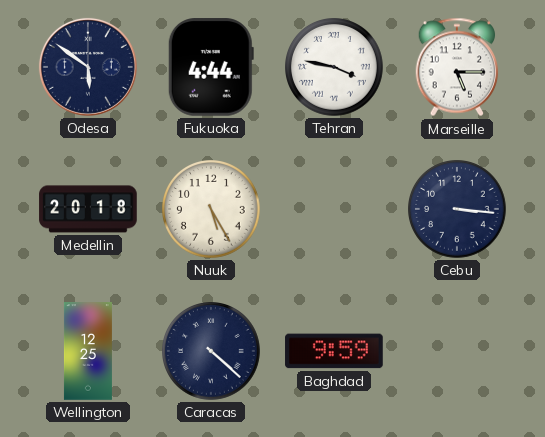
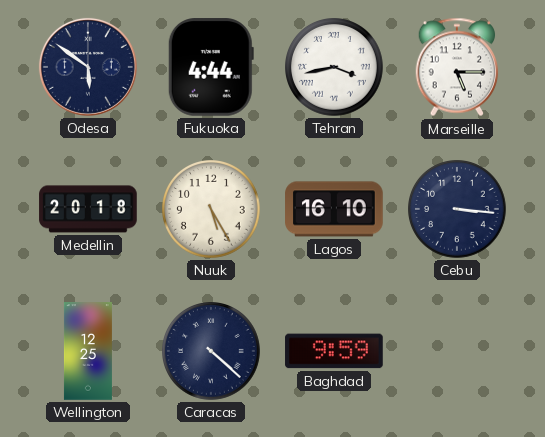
Tehran: 3:47 -> 3:43 (335, 68)
Lagos: none -> 16:10 (334, 209)
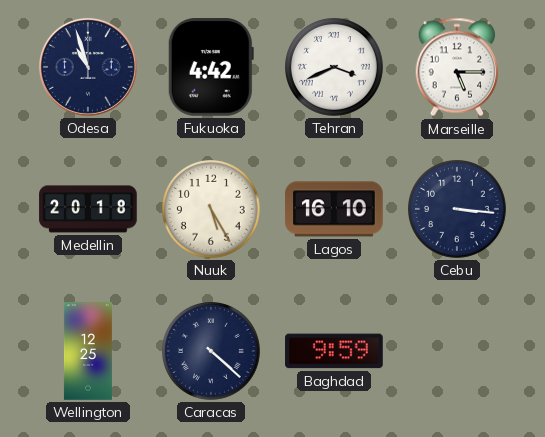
Odesa: 5:51 -> 10:57 (88, 67)
Fukuoka: 4:44 -> 4:42 (211, 67)
Tehran: 3:43 -> 3:41 (335, 68)
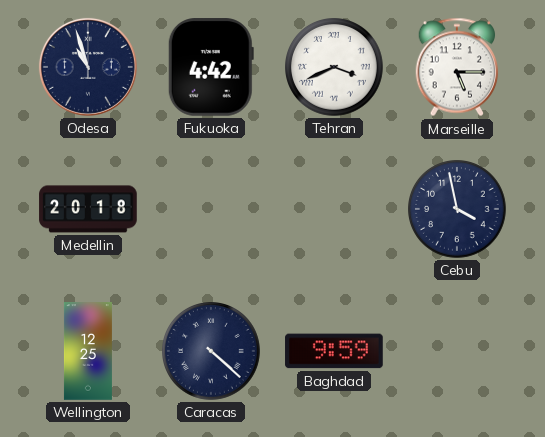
Nuuk: 5:25 -> none (212, 210)
Lagos: 16:10 -> none (334, 209)
Cebu: 3:16 -> 3:58 (458, 210)
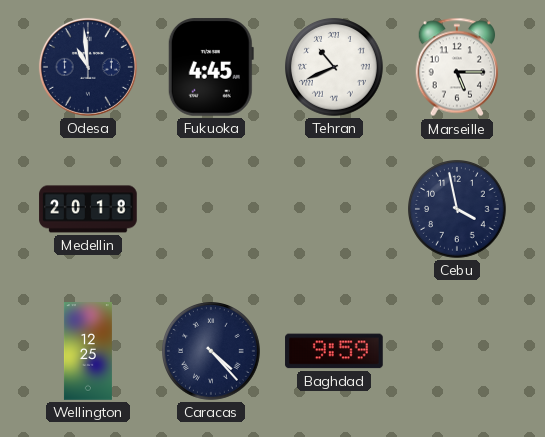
Odesa: 10:57 -> 10:59 (88, 67)
Fukuoka: 4:42 -> 4:45 (211, 67)
Tehran: 3:41 -> 10:41 (335, 68)
Caracas: 4:22 -> 4:23 (212, 352)
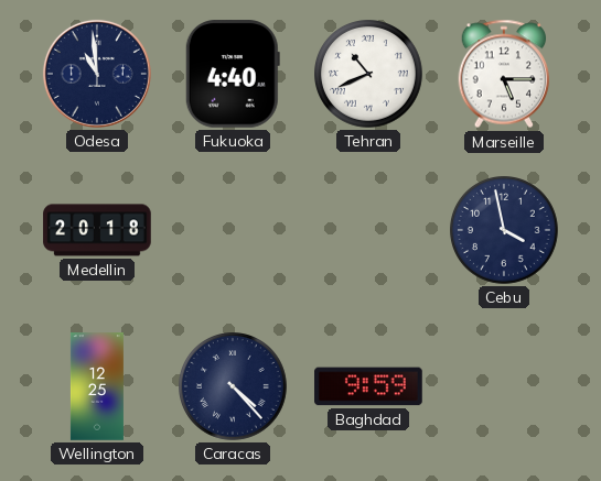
Fukuoka: 4:45 -> 4:40 (233, 74)
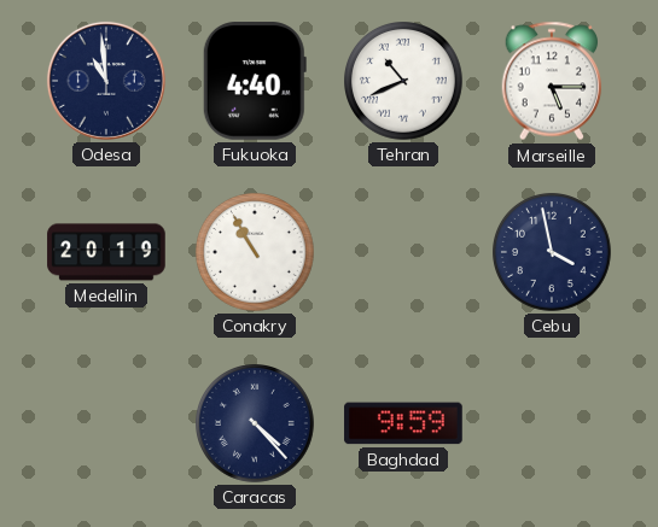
Medellin: 20:18 -> 20:19 (106, 252)
Conakry: none -> 10:55 (256, 253)
Wellington: 12:25 -> none (97, 386)
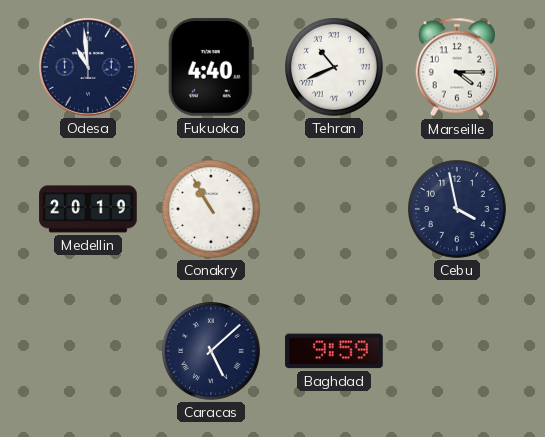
Marseille: 5:15 -> 4:15 (457, 67)
Caracas: 4:23 -> 5:08 (212, 352)
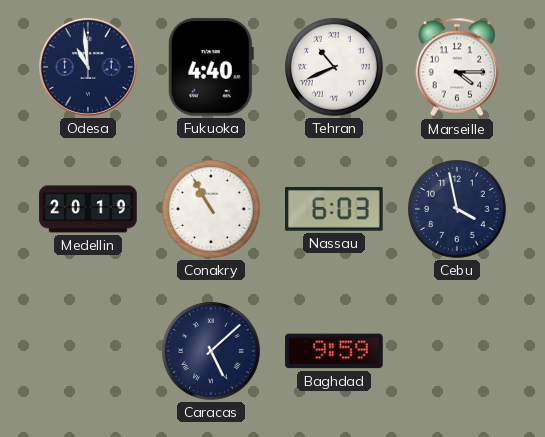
Nassau: none -> 6:03 (335, 209)
